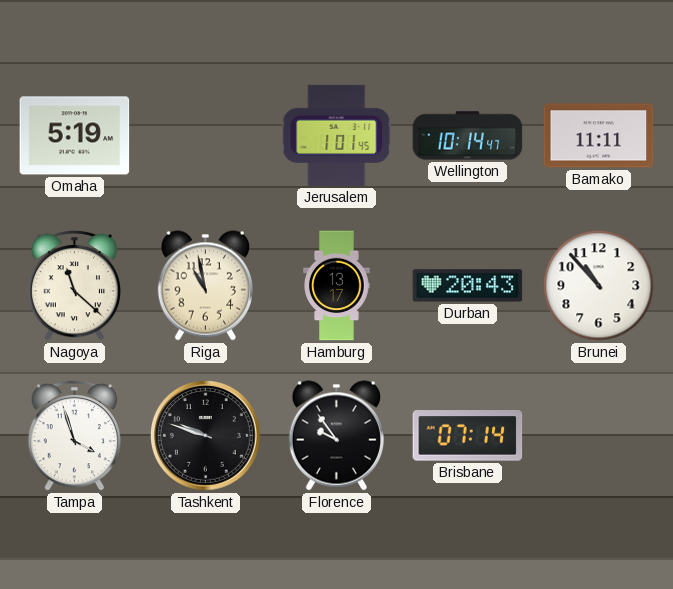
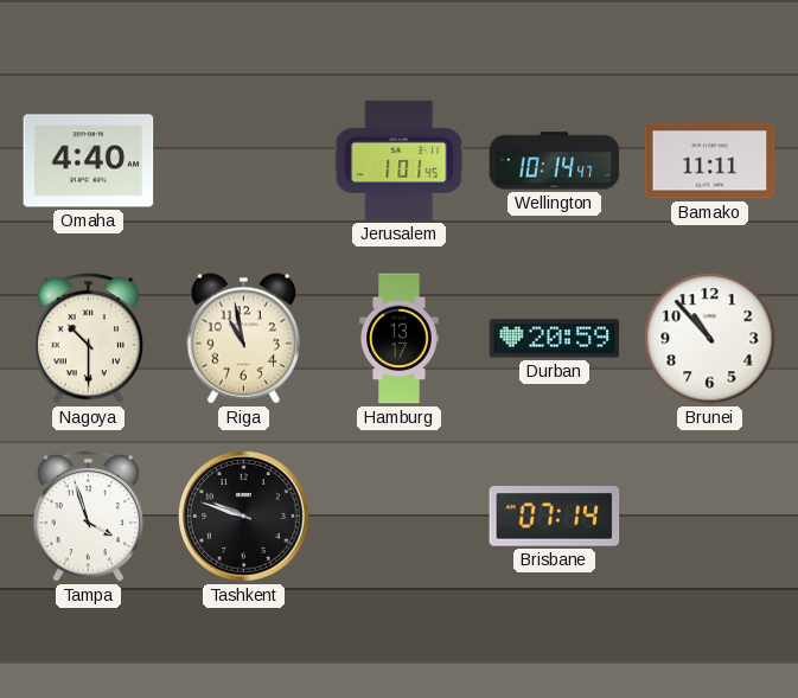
Omaha: 5:19 -> 4:40 (89, 161)
Nagoya: 11:22 -> 10:30 (89, 338)
Durban: 20:43 -> 20:59 (555, 339)
Florence: 9:54 -> none (336, 436)
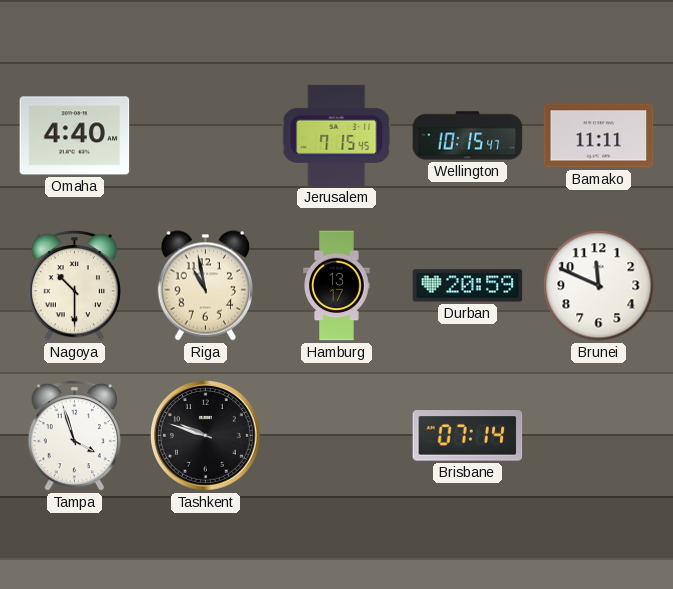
Jerusalem: 1:01 -> 7:15 (337, 135)
Wellington: 10:14 -> 10:15 (468, 136)
Brunei: 10:53 -> 11:49 (599, 286)
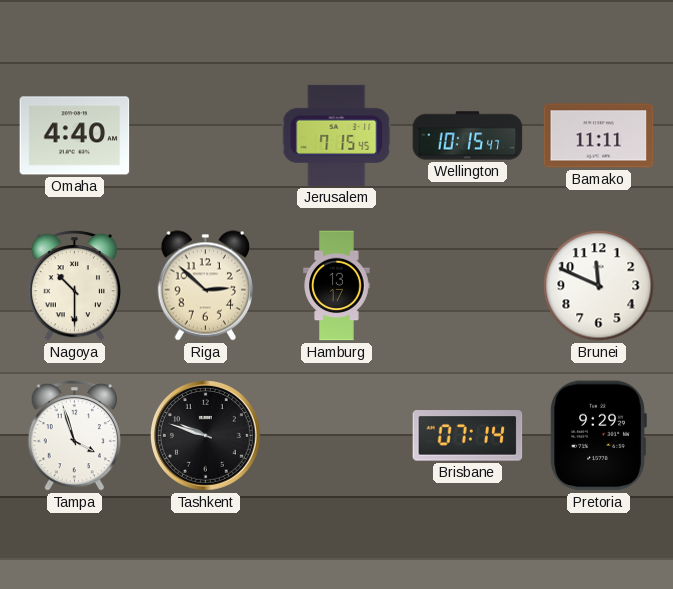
Riga: 10:58 -> 2:52 (205, 286)
Durban: 20:59 -> none (468, 286)
Pretoria: none -> 9:29 (598, 436)
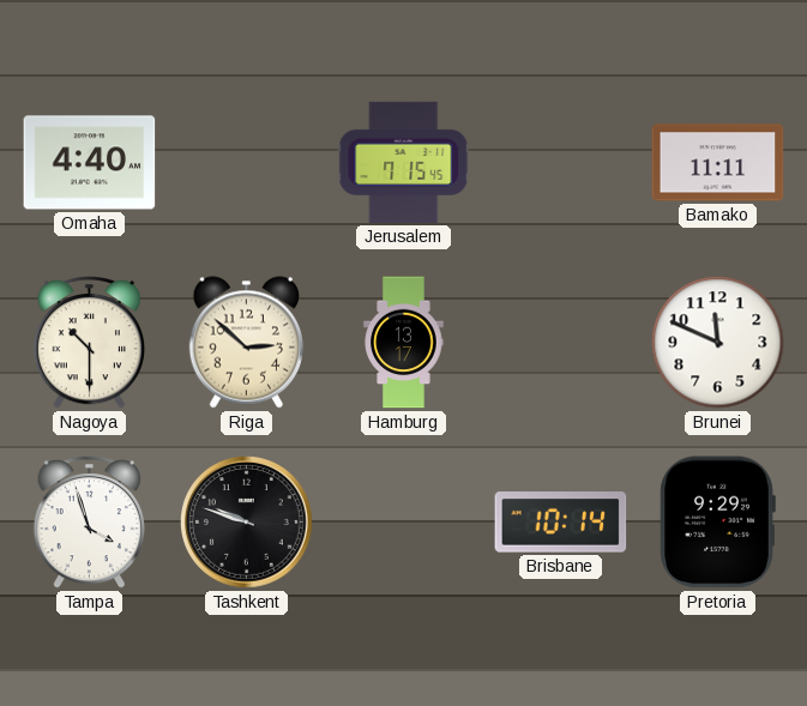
Wellington: 10:15 -> none (468, 136)
Brisbane: 07:14 -> 10:14 (561, 523)
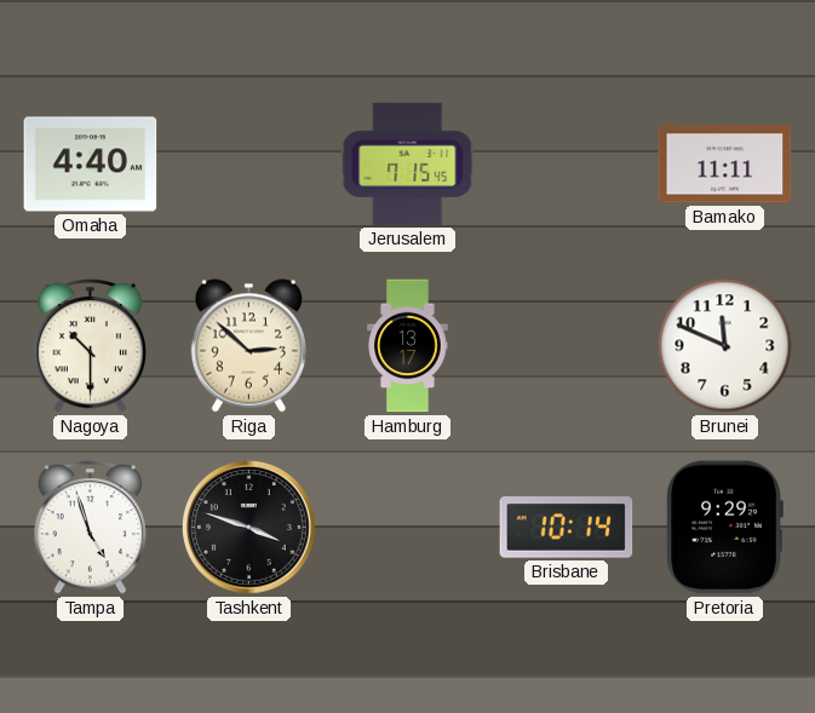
Tampa: 3:57 -> 4:57 (91, 527)
Tashkent: 9:48 -> 3:48 (249, 528)
